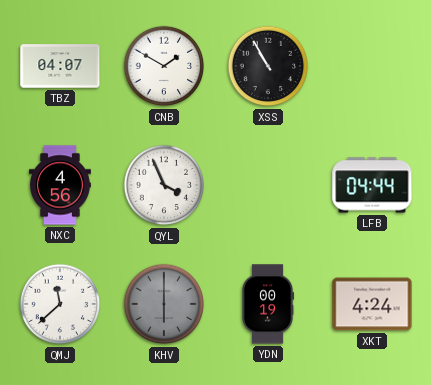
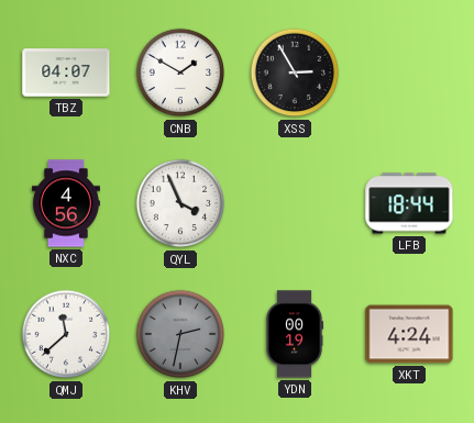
XSS: 10:55 -> 2:55 (295, 73)
LFB: 04:44 -> 18:44 (409, 203)
KHV: 6:00 -> 2:32 (180, 334)
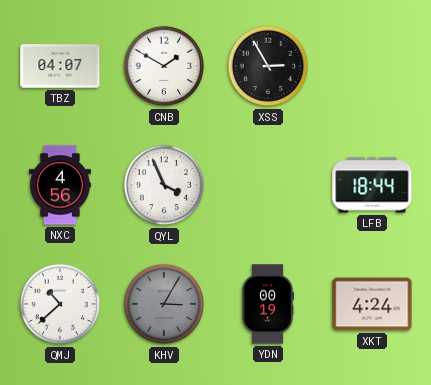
QMJ: 11:38 -> 10:38 (60, 304)
KHV: 2:32 -> 3:05 (164, 304)
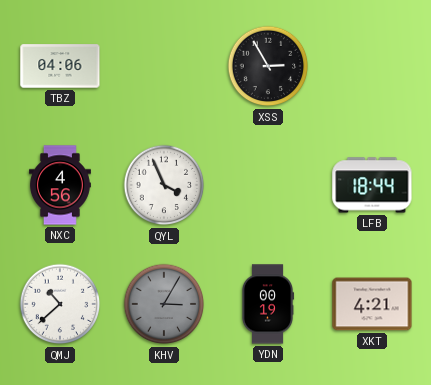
TBZ: 04:07 -> 04:06 (60, 66)
CNB: 1:50 -> none (164, 66)
XKT: 4:24 -> 4:21 (372, 304)
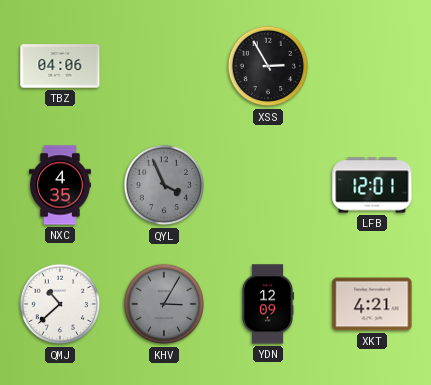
NXC: 4:56 -> 4:35 (60, 185)
QYL dial: white -> grey (164, 185)
LFB: 18:44 -> 12:01 (372, 185)
YDN: 00:19 -> 12:09 (268, 304)
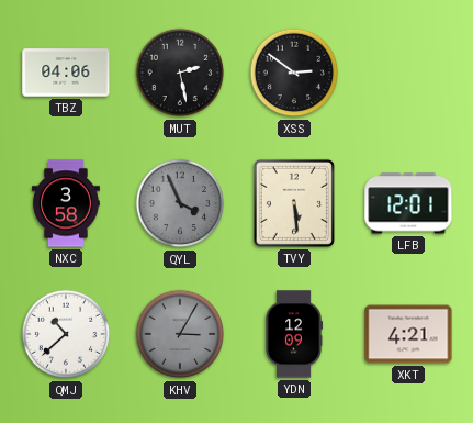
MUT: none -> 2:28 (180, 73)
XSS: 2:55 -> 2:51 (294, 73)
NXC: 4:35 -> 3:58 (66, 203)
TVY: none -> 5:29 (294, 203)
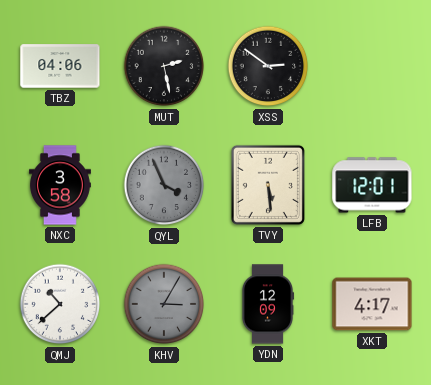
XKT: 4:21 -> 4:17 (372, 304)
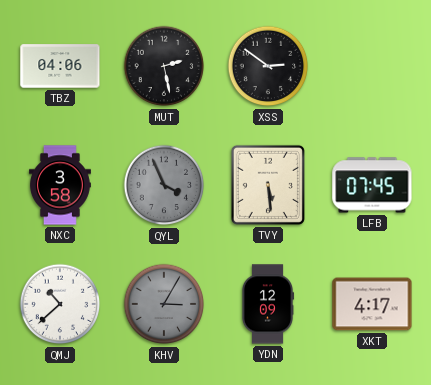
LFB: 12:01 -> 07:45 (372, 185)
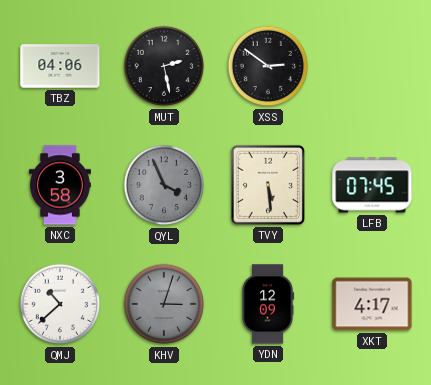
KHV: 3:05 -> 3:03 (164, 304)
